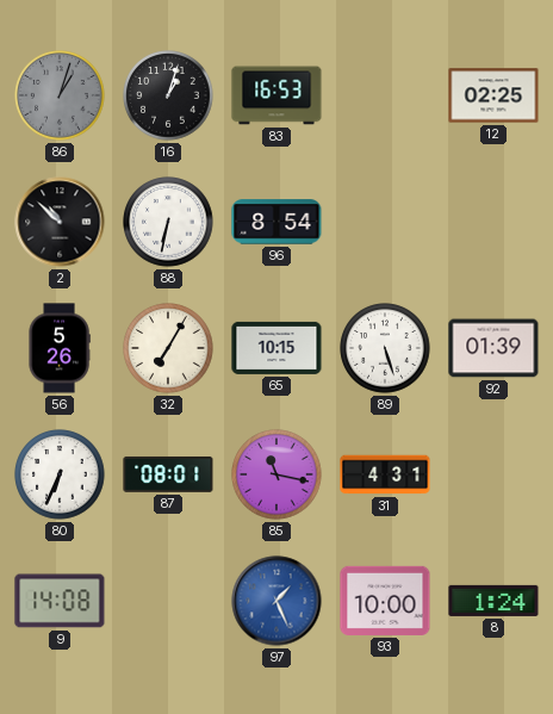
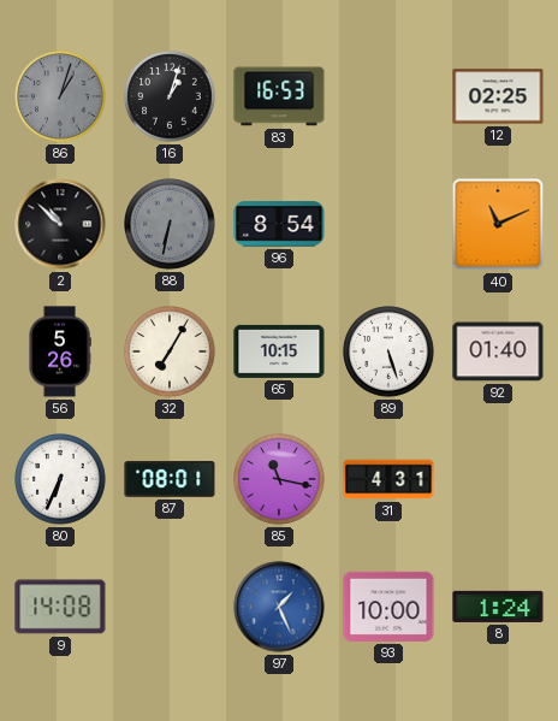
88 dial: white -> grey (170, 224)
40: none -> 11:11 (498, 224)
92: 01:39 -> 01:40 (498, 351)
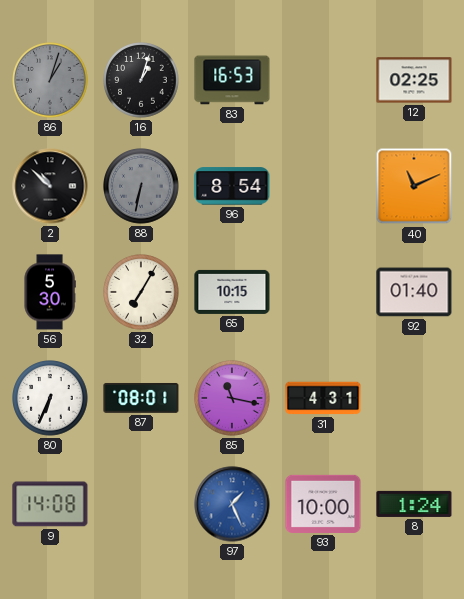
56: 5:26 -> 5:30 (50, 292)
89: 5:27 -> none (388, 351)
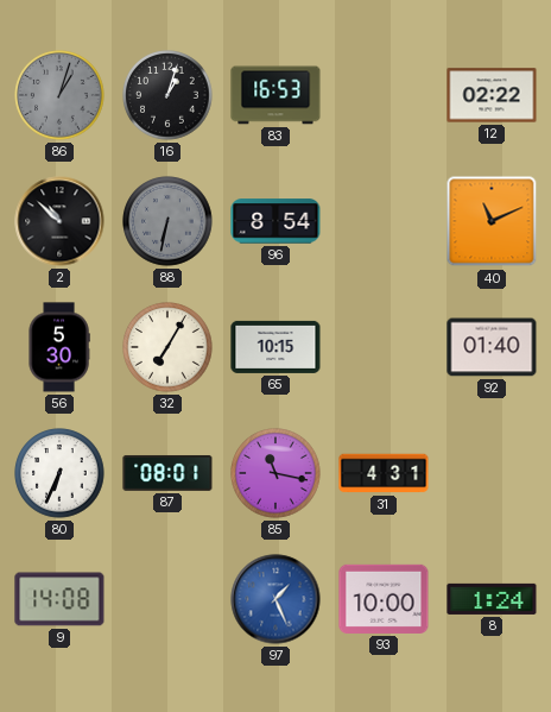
12: 02:25 -> 02:22 (492, 95)
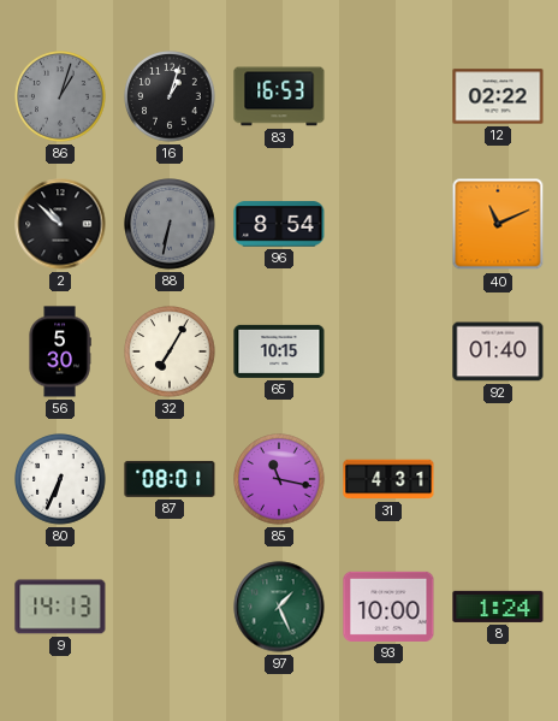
9: 14:08 -> 14:13 (60, 607)
97 dial: blue -> green (279, 607)
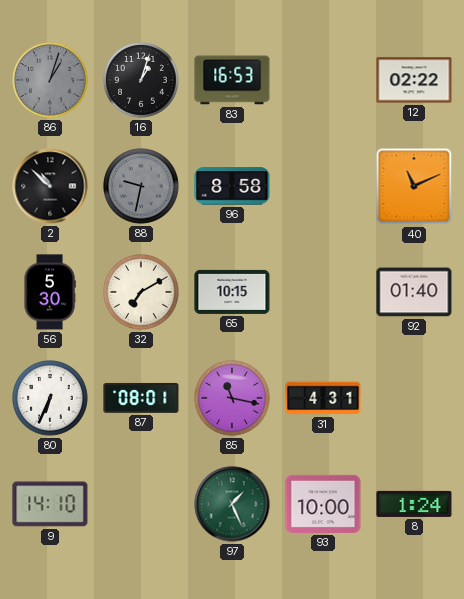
88: 6:32 -> 9:32 (141, 186)
96: 8:54 -> 8:58 (232, 186)
32: 7:05 -> 7:10 (141, 292)
9: 14:13 -> 14:10 (50, 504)
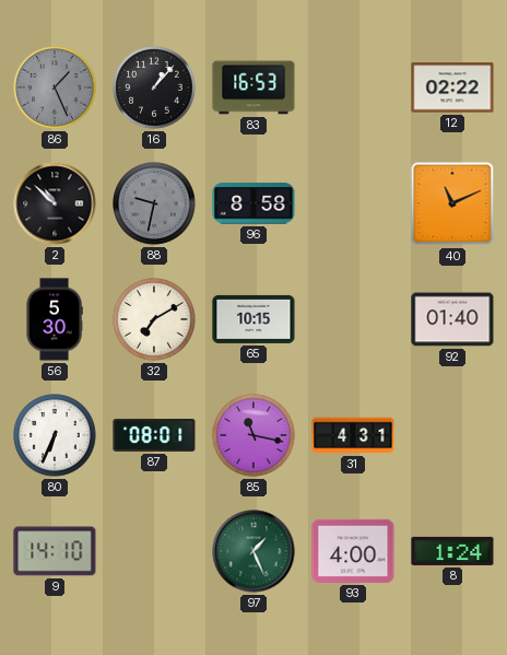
86: 1:03 -> 1:26 (55, 87)
16: 1:03 -> 1:07 (154, 87)
93: 10:00 -> 4:00 (353, 551)
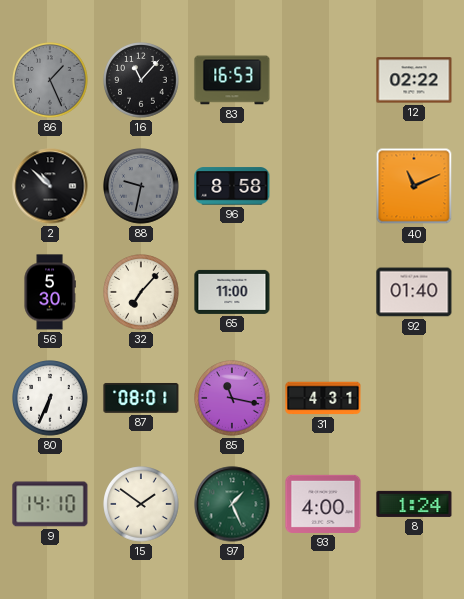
16: 1:07 -> 11:07 (141, 80)
32: 7:10 -> 7:07 (141, 292)
65: 10:15 -> 11:00 (232, 292)
15: none -> 1:51 (141, 504)
